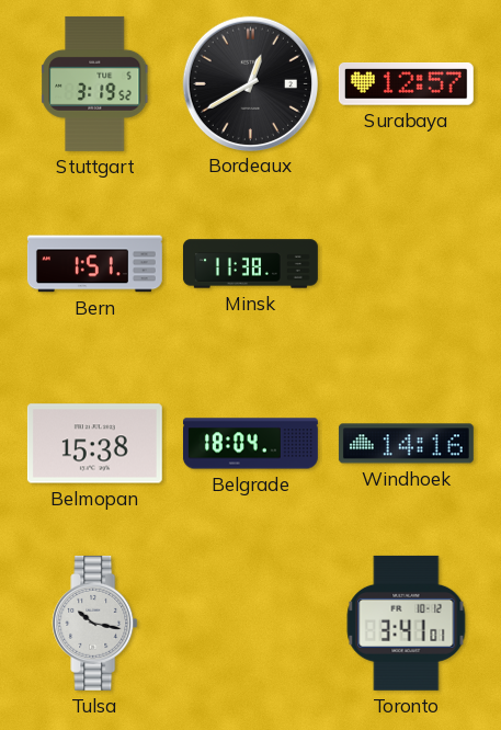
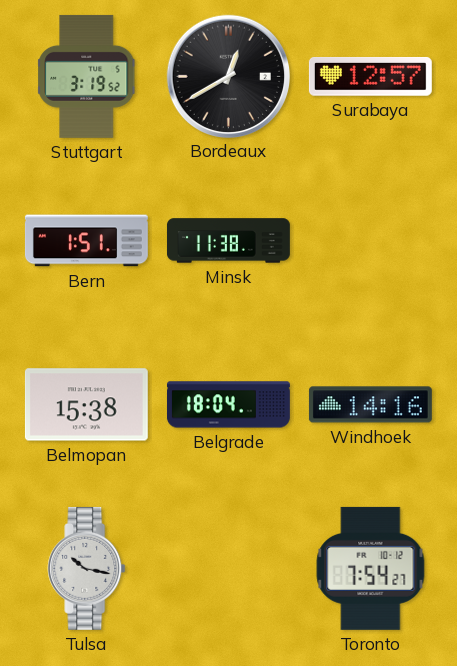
Toronto: 3:41 -> 7:54 (371, 568)
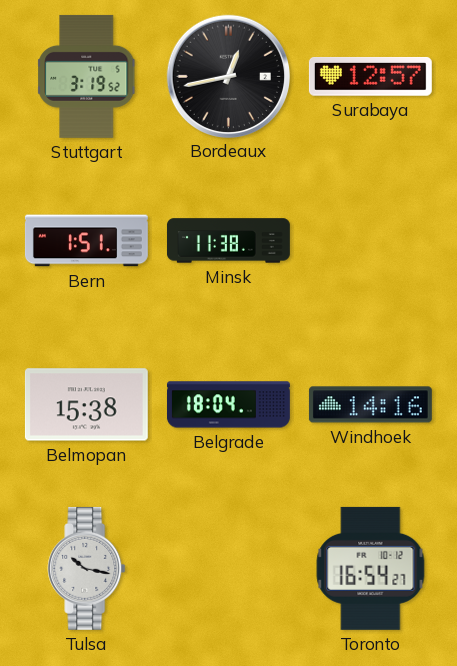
Bordeaux: 12:40 -> 12:43 (228, 76)
Toronto: 7:54 -> 16:54 (371, 568)
